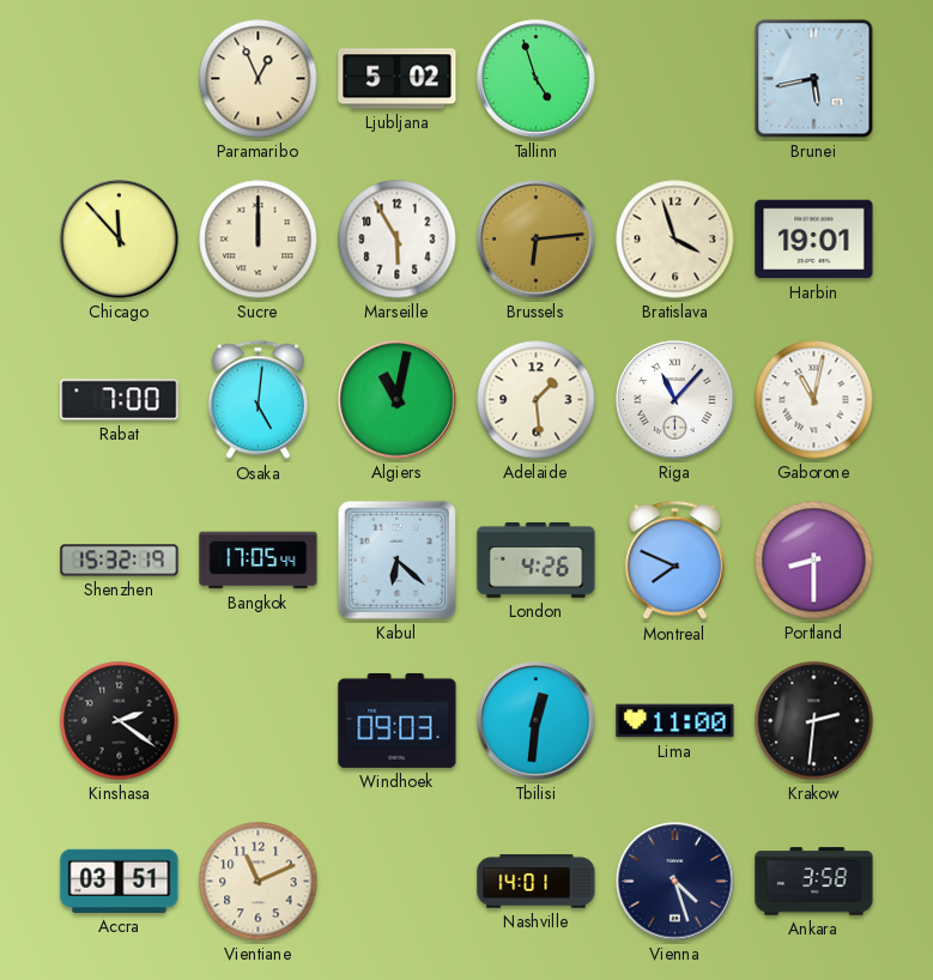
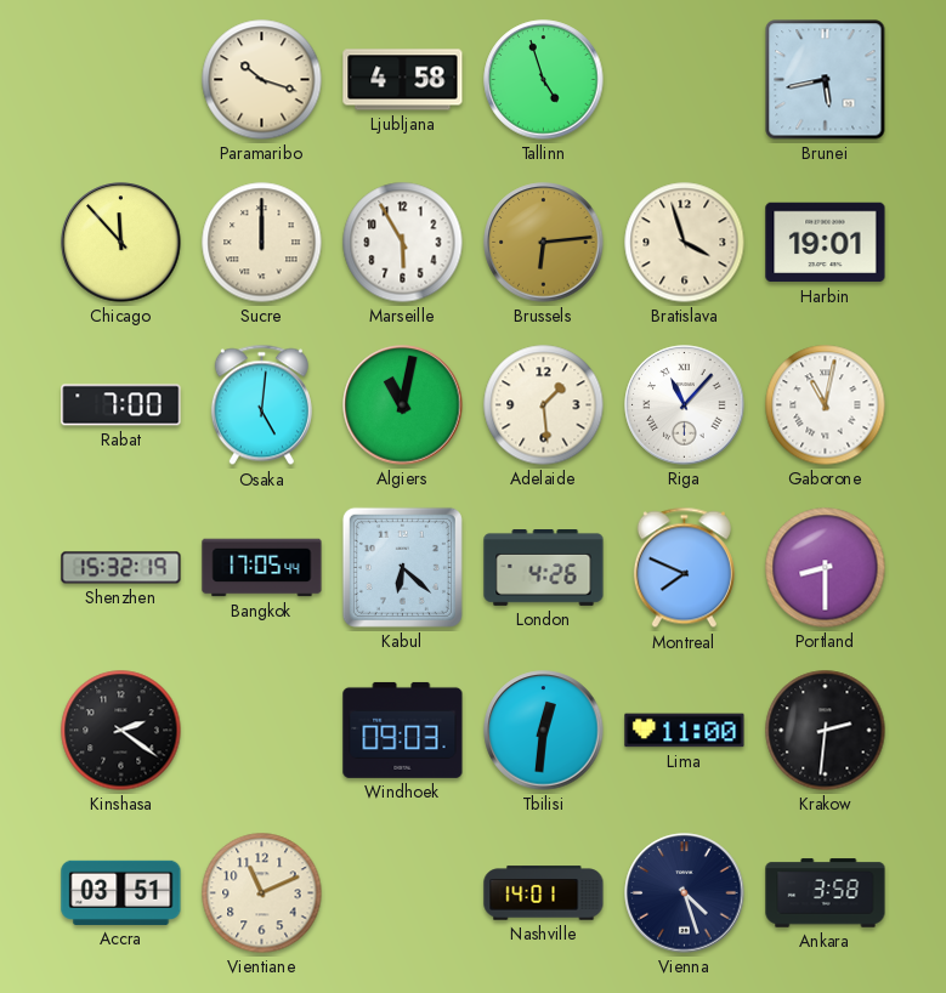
Paramaribo: 12:56 -> 10:18 (262, 80)
Ljubljana: 5:02 -> 4:58 (403, 80)
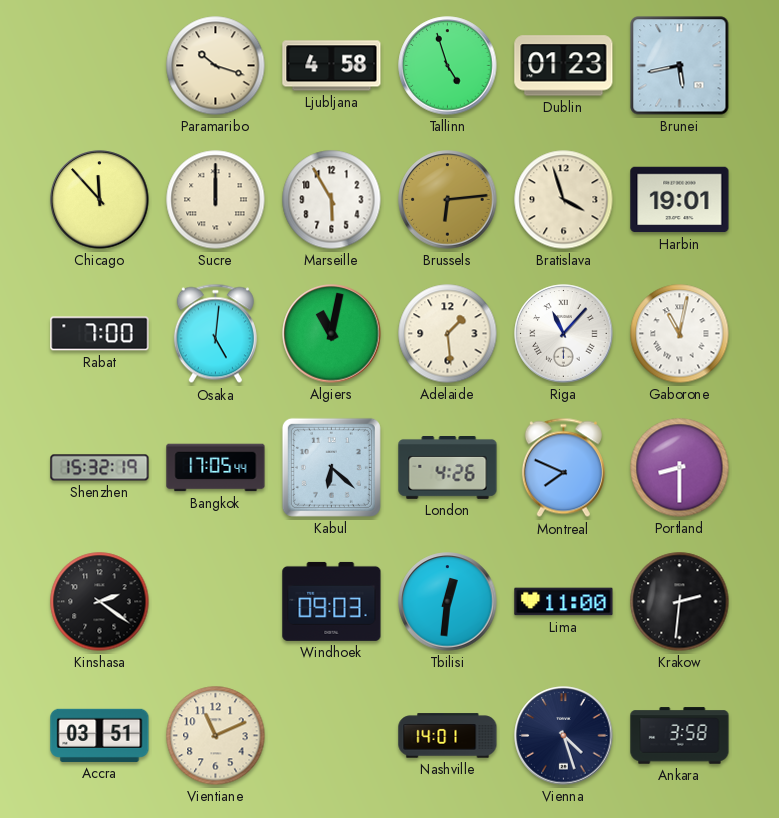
Dublin: none -> 01:23 (564, 66)
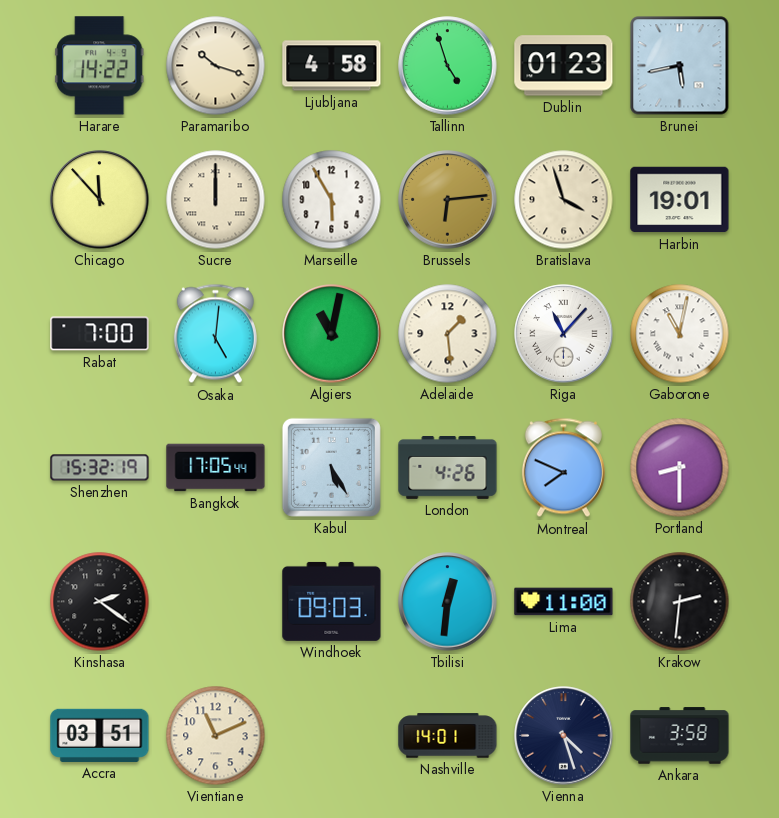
Harare: none -> 14:22 (100, 66)
Kabul: 6:22 -> 5:25 (331, 467)
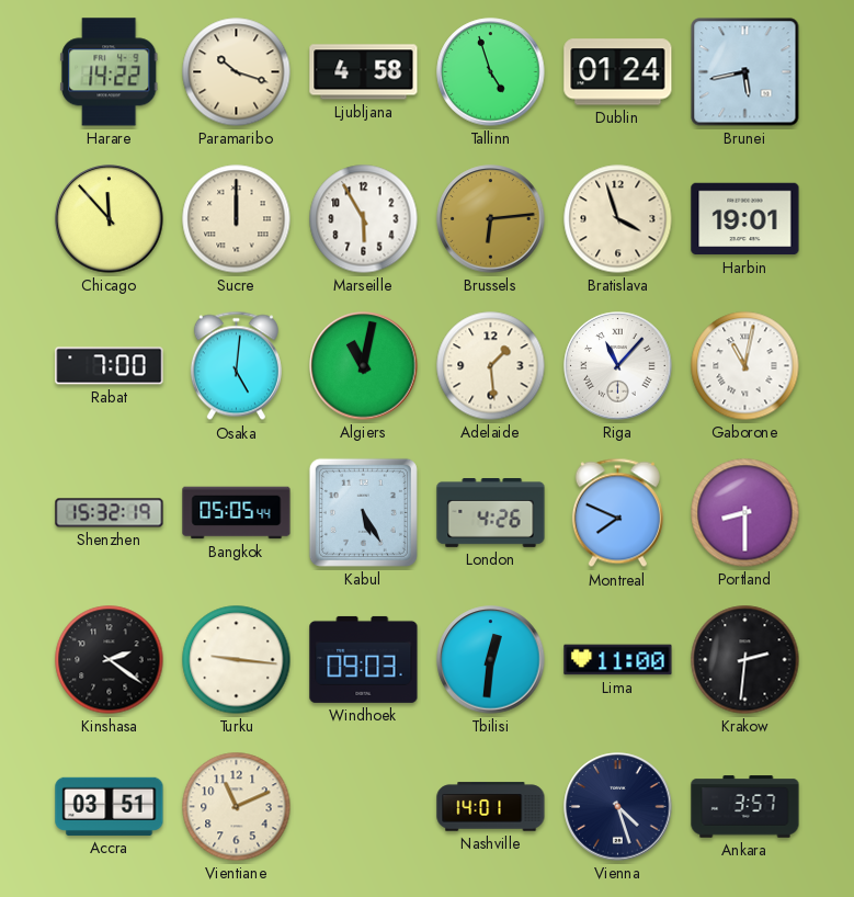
Dublin: 01:23 -> 01:24 (618, 72)
Bangkok: 17:05 -> 05:05 (237, 513)
Turku: none -> 9:16 (237, 660)
Ankara: 3:58 -> 3:57 (745, 807)
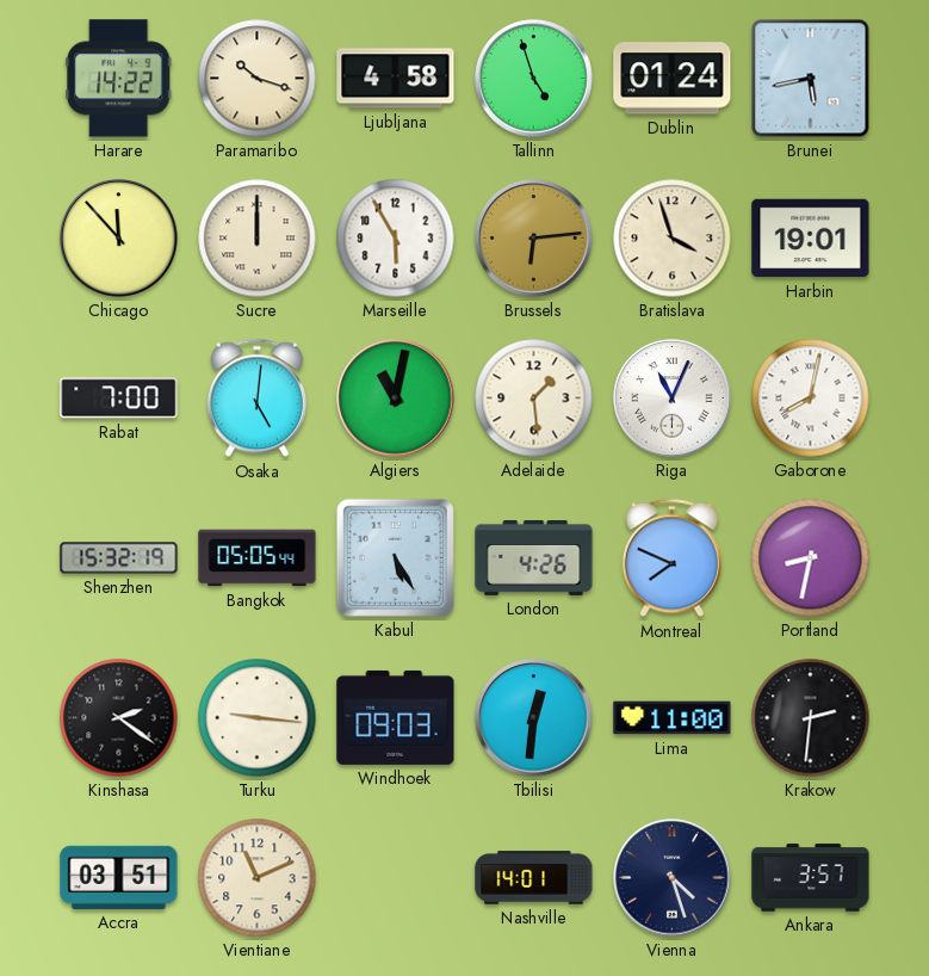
Riga: 11:07 -> 11:04 (673, 399)
Gaborone: 11:02 -> 8:02 (811, 399)
Portland: 8:30 -> 8:32 (811, 558)
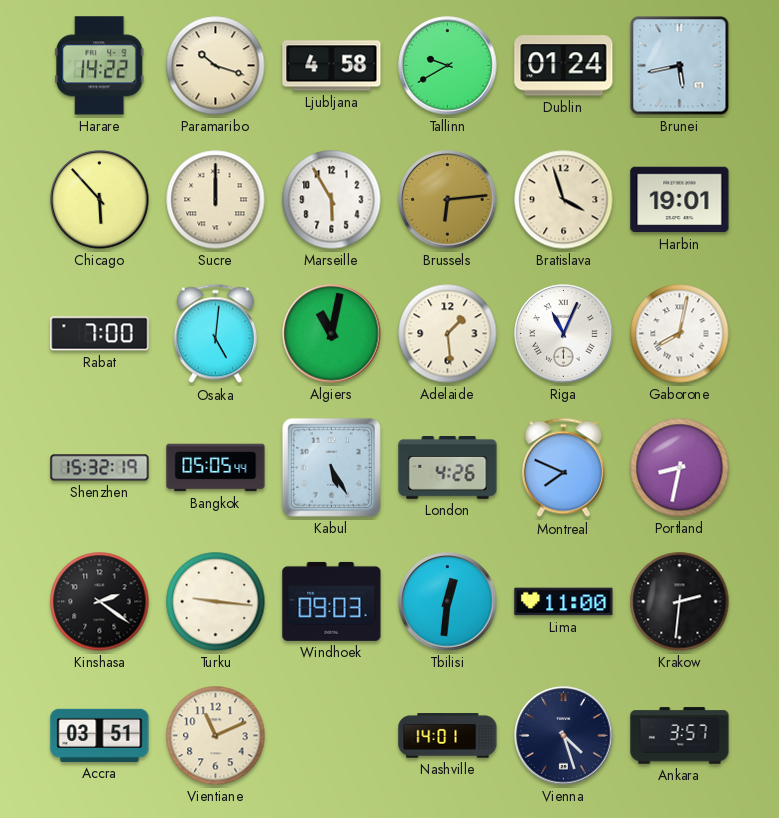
Tallinn: 4:57 -> 9:40 (448, 66)
Chicago: 11:53 -> 5:53 (100, 200)
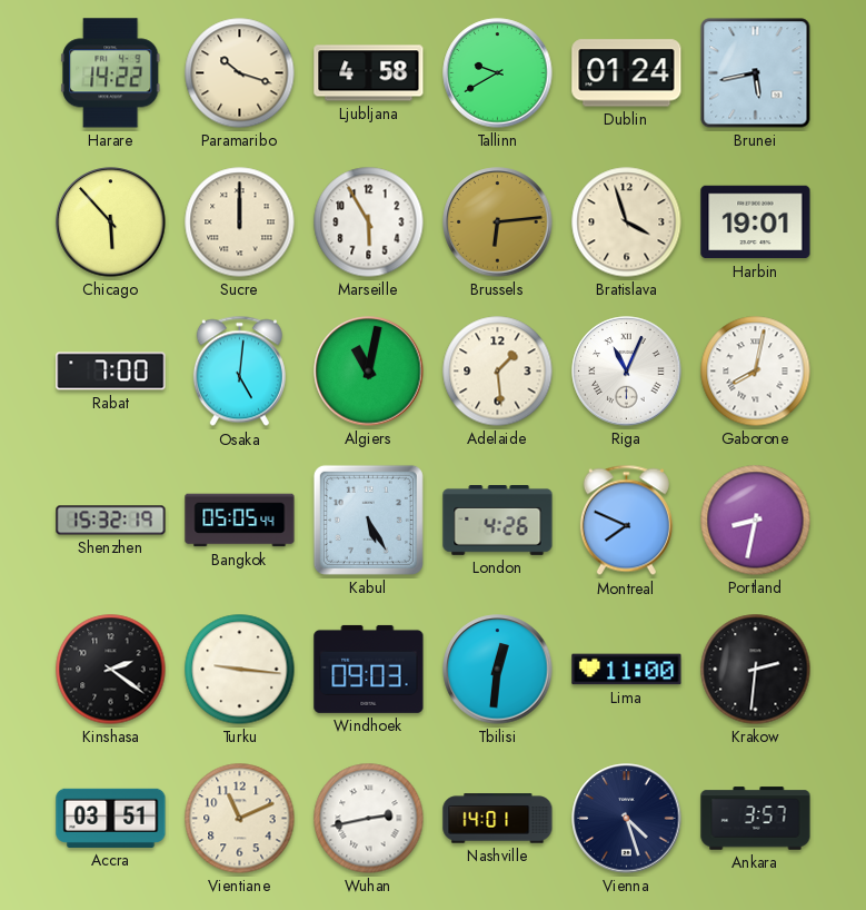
Wuhan: none -> 2:43 (369, 819)
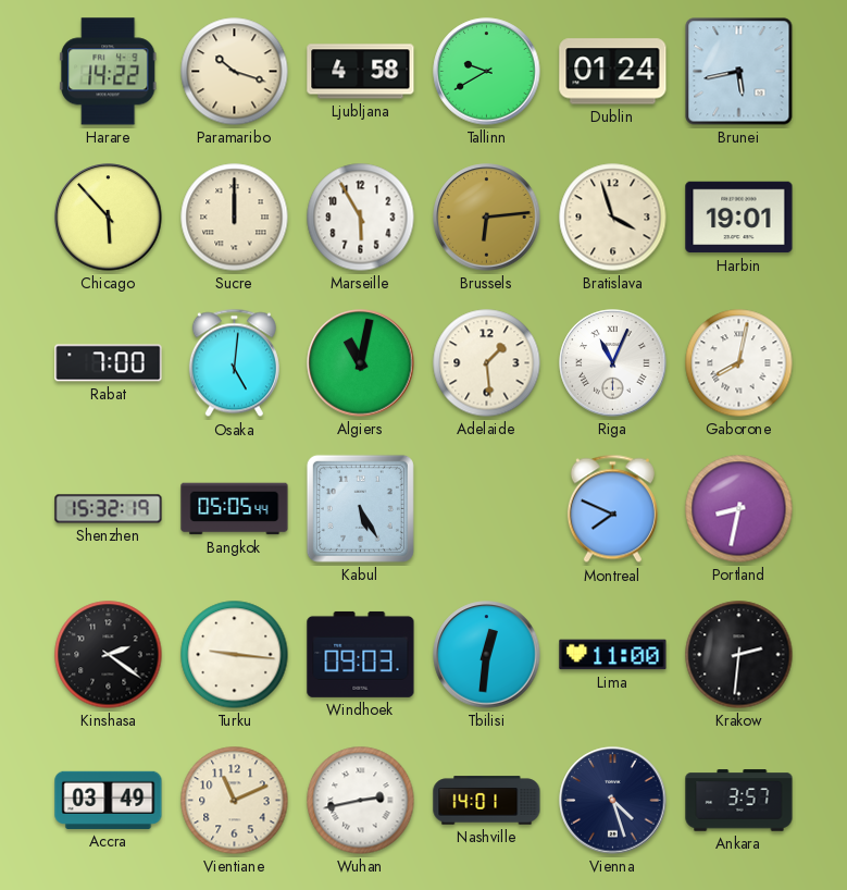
London: 4:26 -> none (498, 521)
Accra: 03:51 -> 03:49 (109, 800)
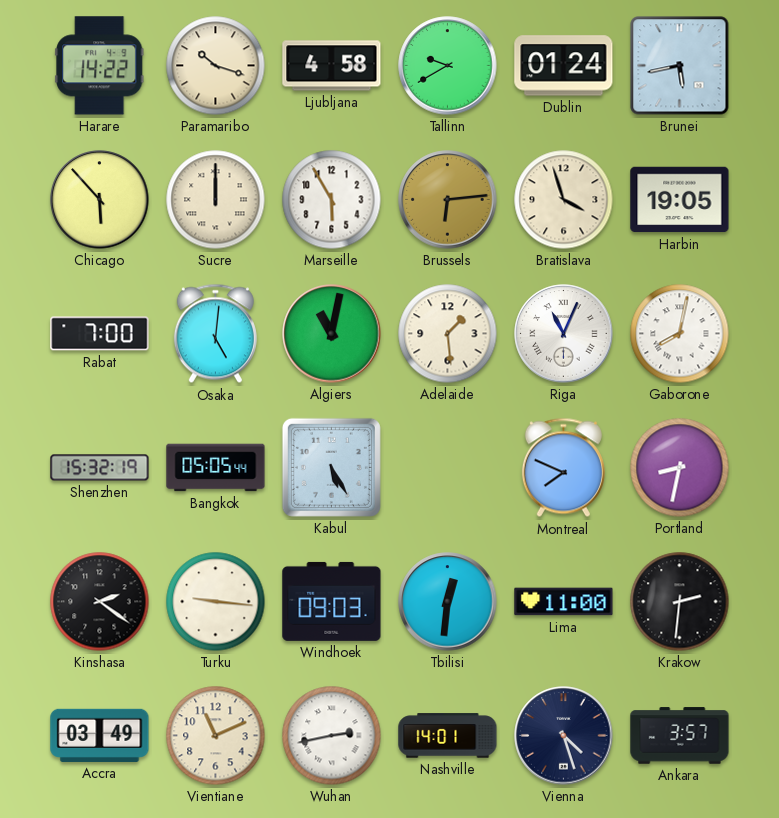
Harbin: 19:01 -> 19:05 (680, 200)
